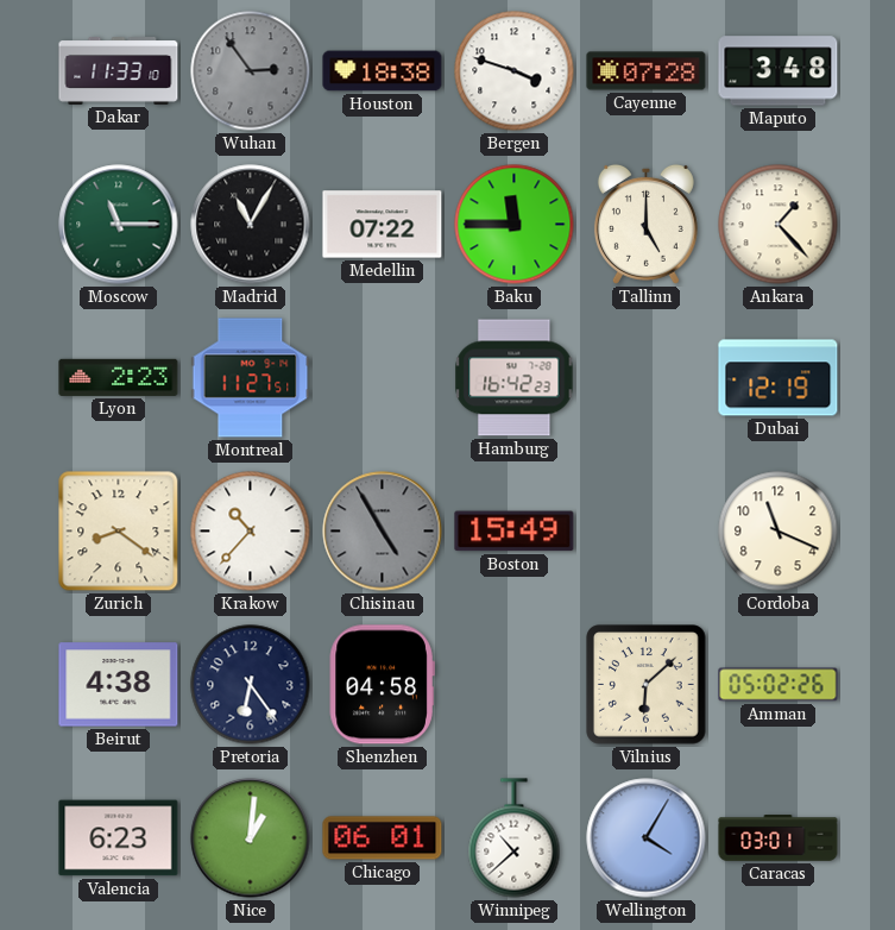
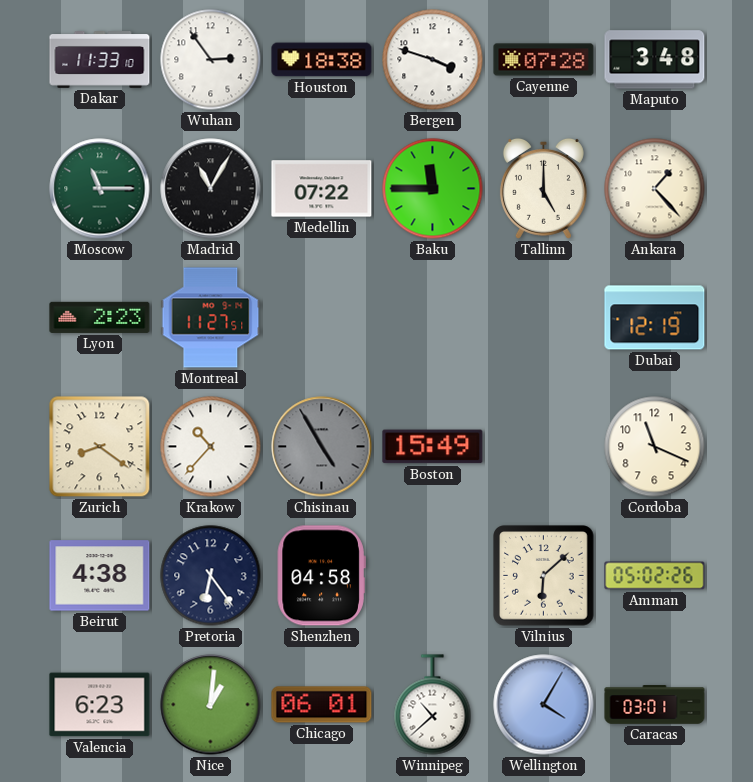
Wuhan dial: grey -> white (211, 60)
Hamburg: 16:42 -> none (515, 378)
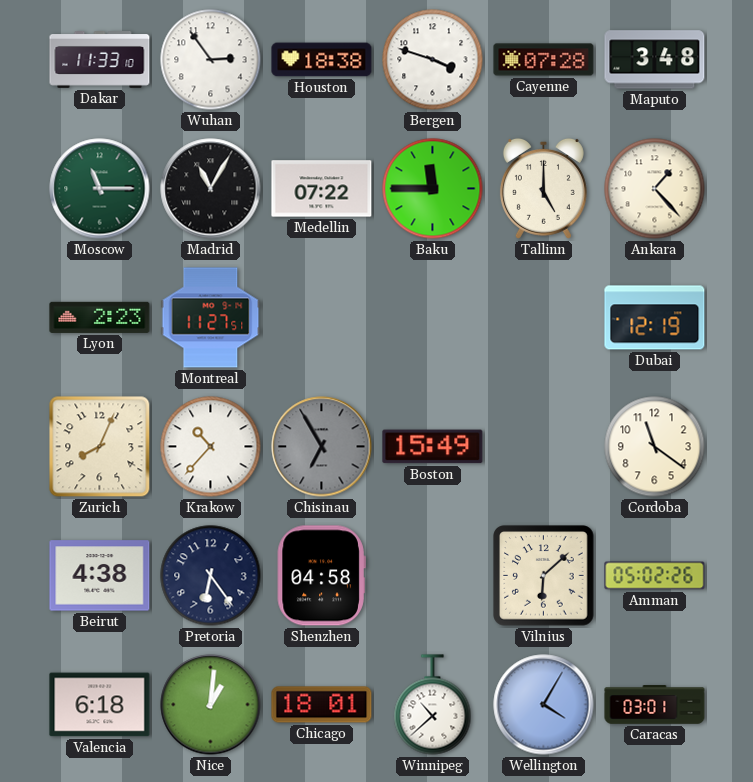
Zurich: 8:21 -> 8:04 (100, 447)
Chisinau: 4:55 -> 6:55 (322, 447)
Cordoba: 11:19 -> 11:21 (655, 447)
Valencia: 6:23 -> 6:18 (100, 705)
Chicago: 06:01 -> 18:01 (322, 705)
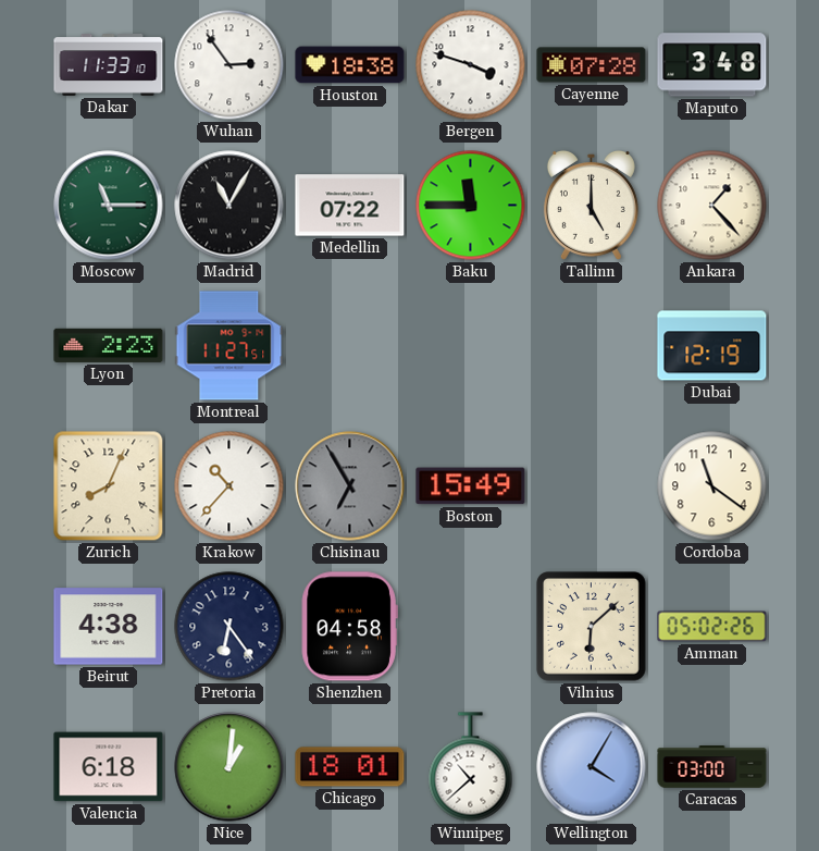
Caracas: 03:01 -> 03:00 (712, 767)
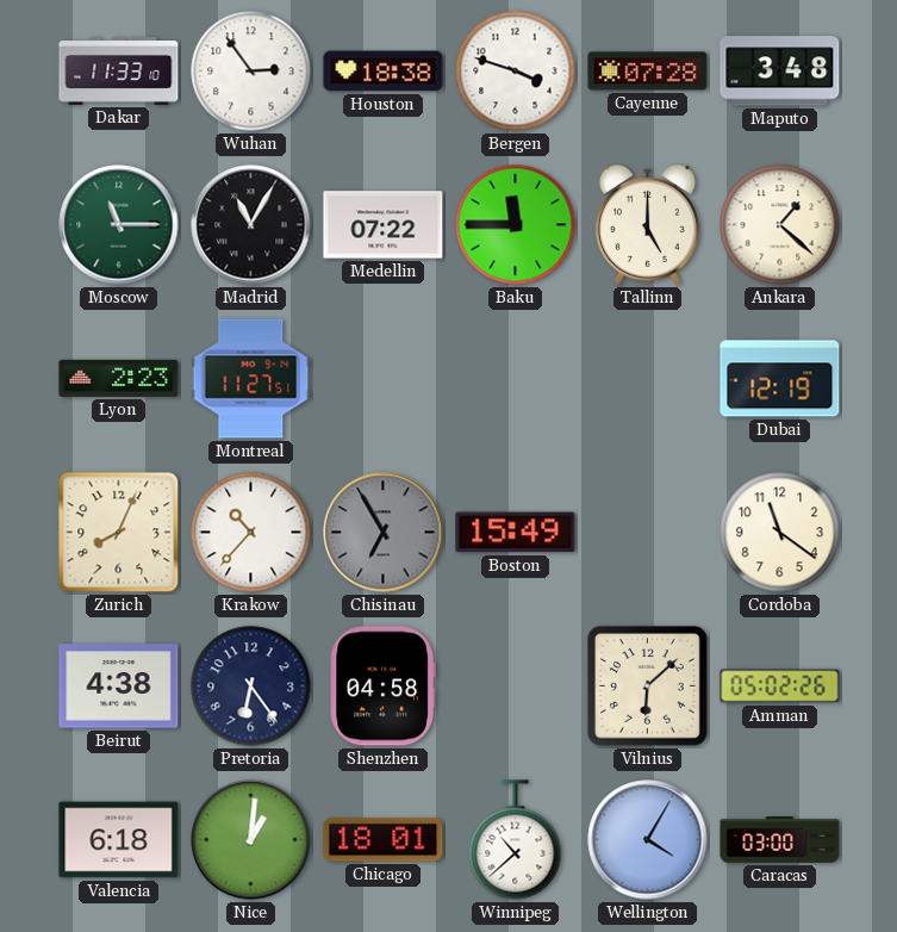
Ankara: 1:23 -> 1:22 (780, 225)
